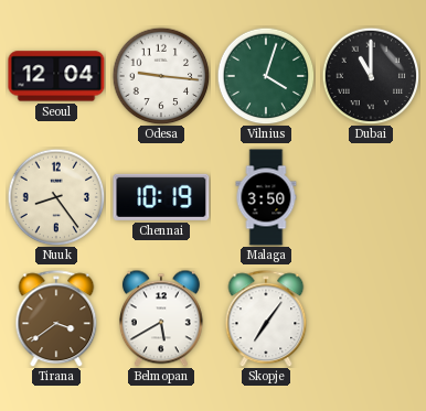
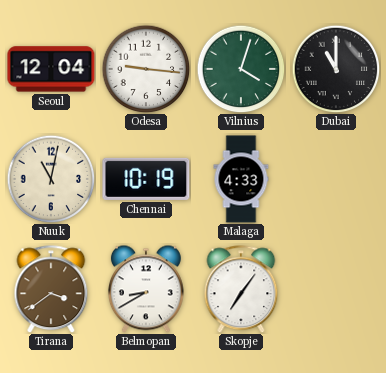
Nuuk: 8:24 -> 11:02 (51, 179)
Malaga: 3:50 -> 4:33 (241, 179)
Belmopan: 5:40 -> 8:40 (146, 289)
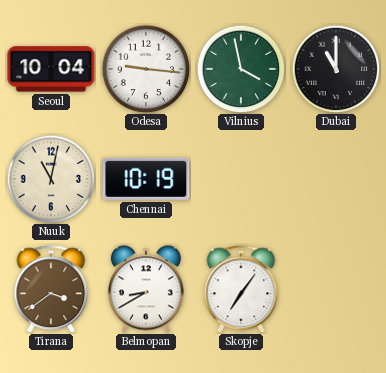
Seoul: 12:04 -> 10:04 (51, 69)
Vilnius: 4:03 -> 3:58 (241, 69)
Malaga: 4:33 -> none (241, 179)
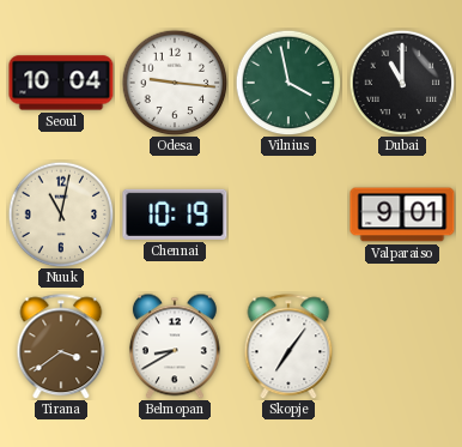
Valparaiso: none -> 9:01 (402, 215)
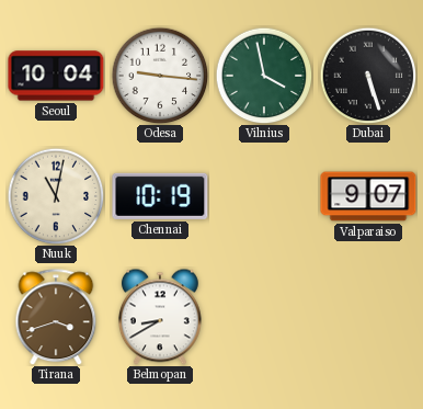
Dubai: 11:00 -> 5:27 (368, 76)
Valparaiso: 9:01 -> 9:07 (368, 196)
Tirana: 3:39 -> 3:42 (56, 317)
Skopje: 7:06 -> none (288, 346)
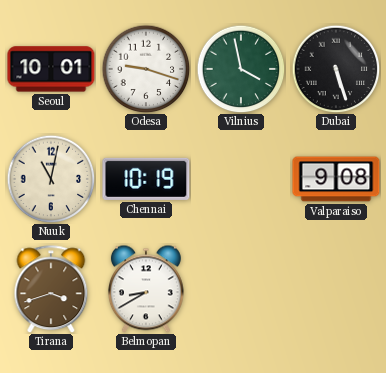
Seoul: 10:04 -> 10:01 (51, 69)
Odesa: 9:16 -> 9:18 (146, 69)
Valparaiso: 9:07 -> 9:08 (336, 179)
